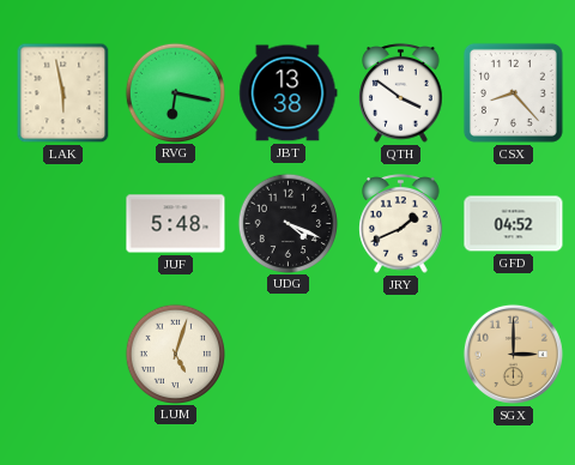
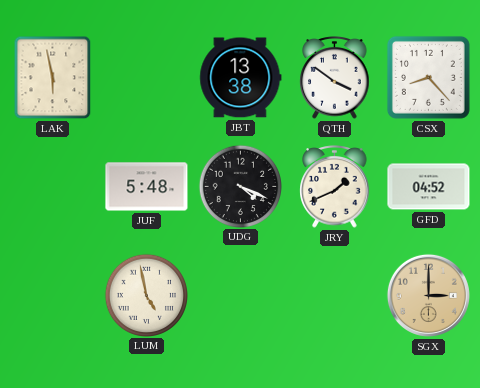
RVG: 6:17 -> none (175, 92)
LUM: 5:03 -> 4:58 (146, 295)
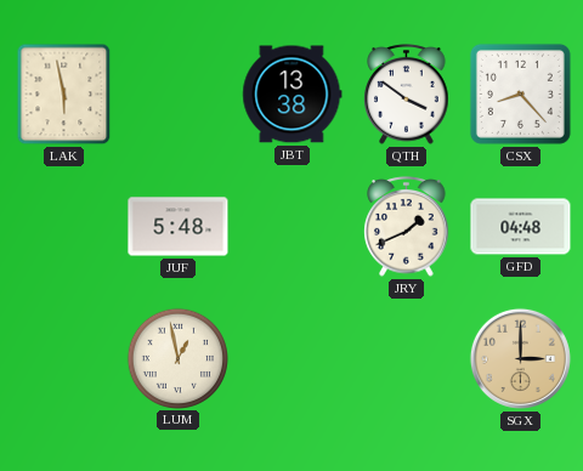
UDG: 4:19 -> none (240, 186)
GFD: 04:52 -> 04:48 (521, 227)
LUM: 4:58 -> 12:58 (177, 358)
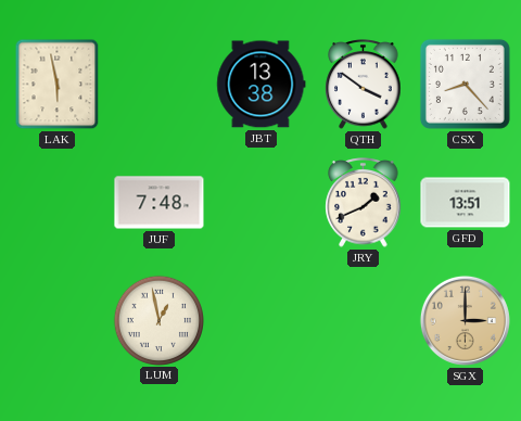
JUF: 5:48 -> 7:48 (160, 203)
GFD: 04:48 -> 13:51 (466, 203)
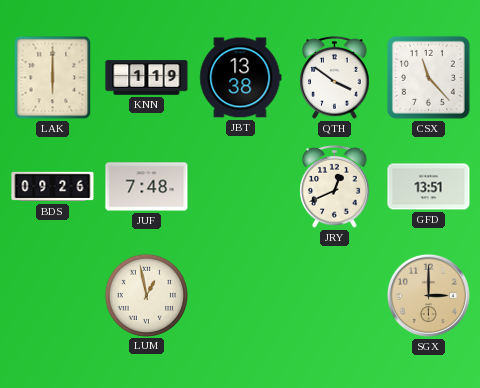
LAK: 5:58 -> 6:00 (53, 78)
KNN: none -> 1:19 (147, 78)
CSX: 8:23 -> 11:23 (428, 77)
BDS: none -> 09:26 (53, 187)
JRY: 1:41 -> 12:41 (335, 187)
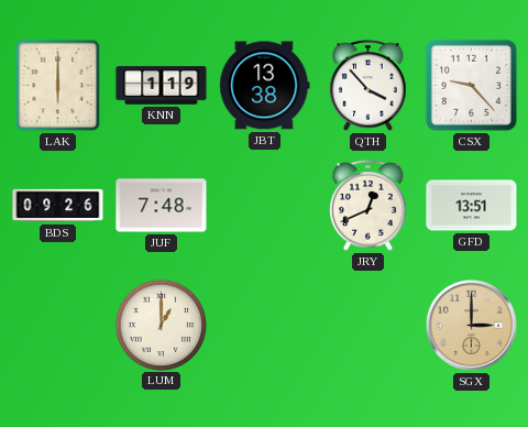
QTH: 3:51 -> 3:53 (369, 86)
CSX: 11:23 -> 9:23 (471, 85)
LUM: 12:58 -> 1:00 (161, 325)
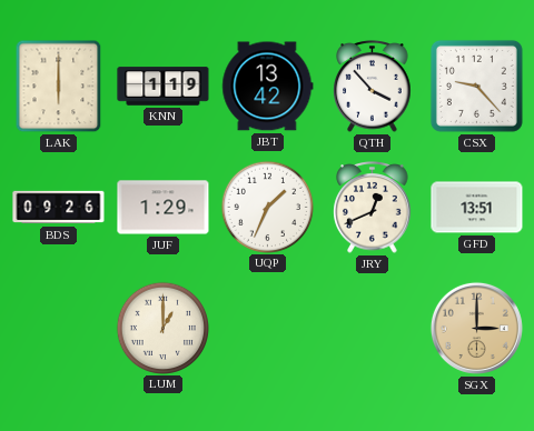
JBT: 13:38 -> 13:42 (268, 87)
JUF: 7:48 -> 1:29 (164, 208)
UQP: none -> 1:34 (267, 207)
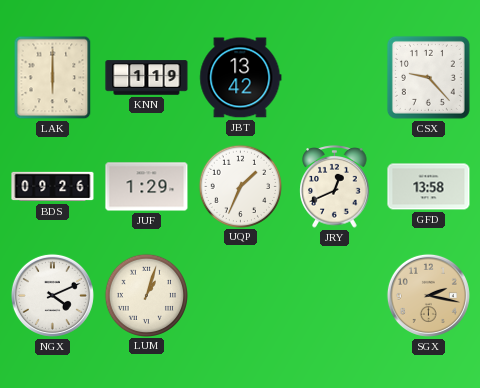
QTH: 3:53 -> none (373, 87)
GFD: 13:51 -> 13:58 (429, 187)
NGX: none -> 4:11 (52, 295)
LUM: 1:00 -> 1:03 (146, 295)
SGX: 3:00 -> 2:17 (428, 295)
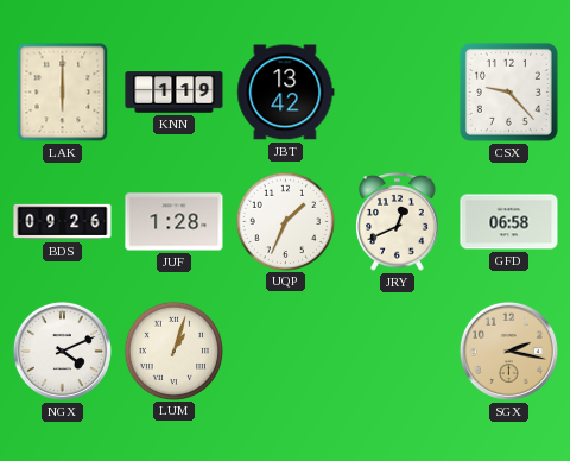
JUF: 1:29 -> 1:28 (175, 222)
GFD: 13:58 -> 06:58 (509, 222)
